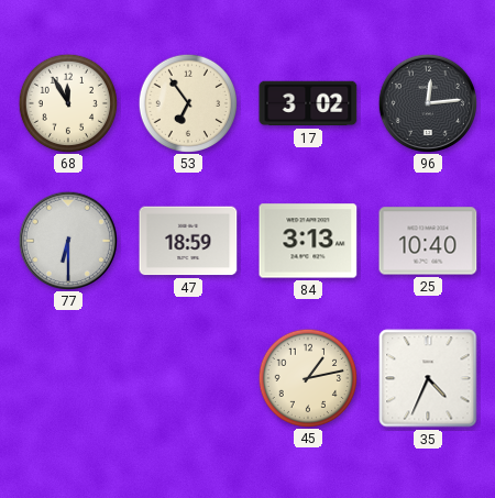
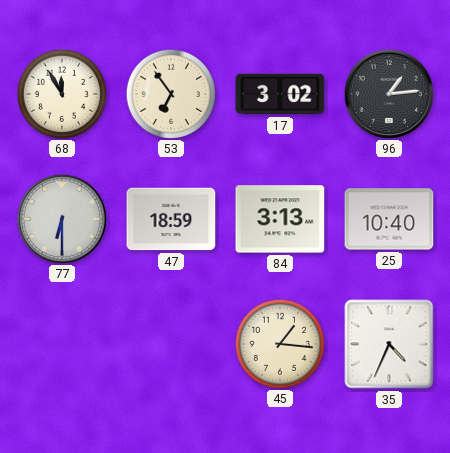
96: 12:14 -> 1:14 (388, 93)
45: 1:13 -> 1:16 (279, 343)
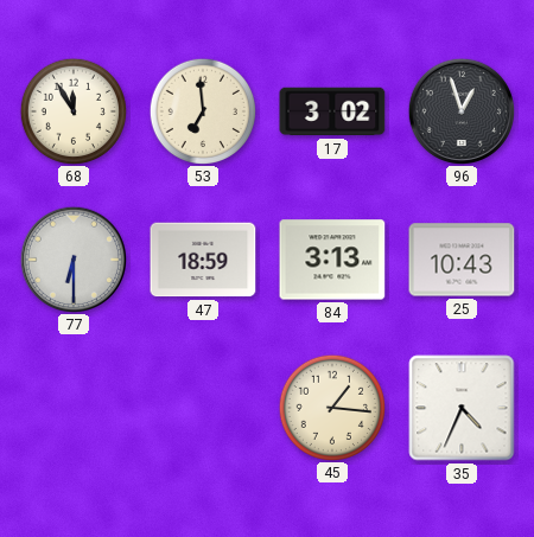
53: 6:54 -> 6:59 (202, 110)
96: 1:14 -> 12:57 (460, 110)
25: 10:40 -> 10:43 (462, 260)
